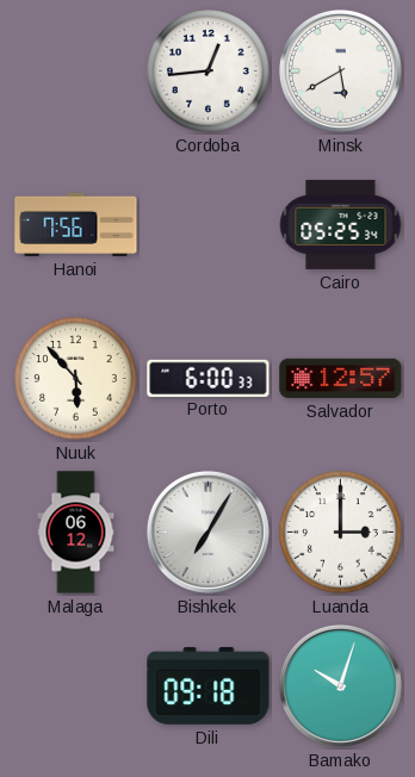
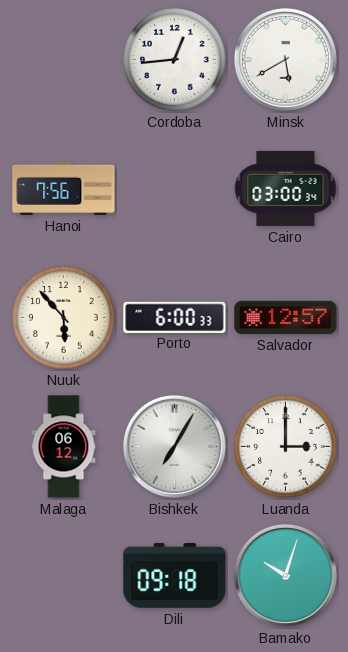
Cairo: 05:25 -> 03:00 (286, 188)
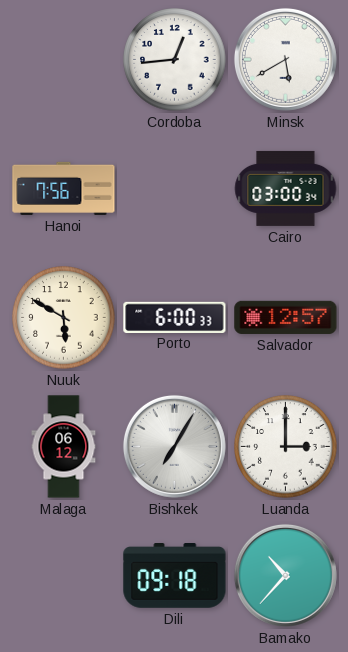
Nuuk: 5:53 -> 5:50 (64, 318)
Bamako: 10:03 -> 10:37 (285, 575)
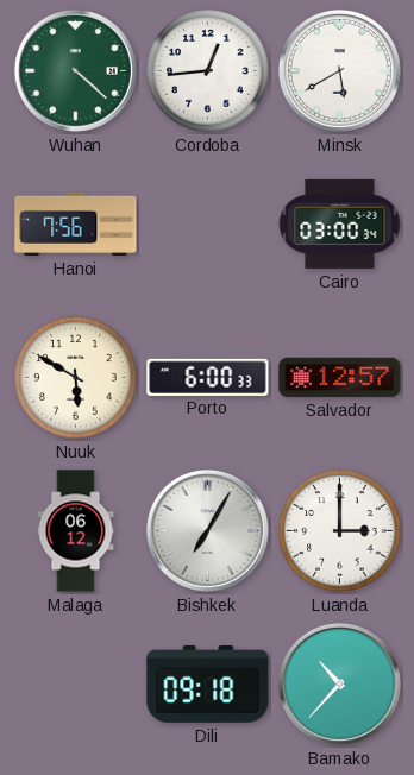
Wuhan: none -> 4:22 (75, 70)
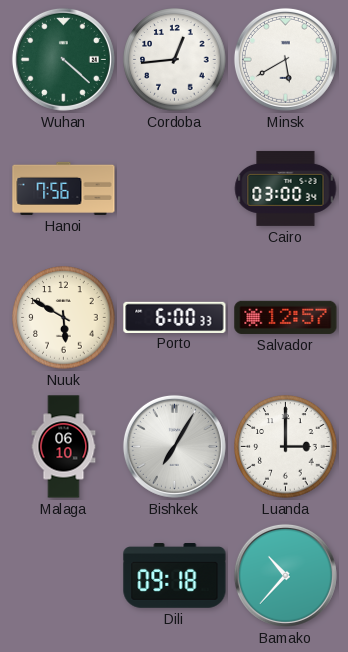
Malaga: 06:12 -> 06:10 (64, 447)
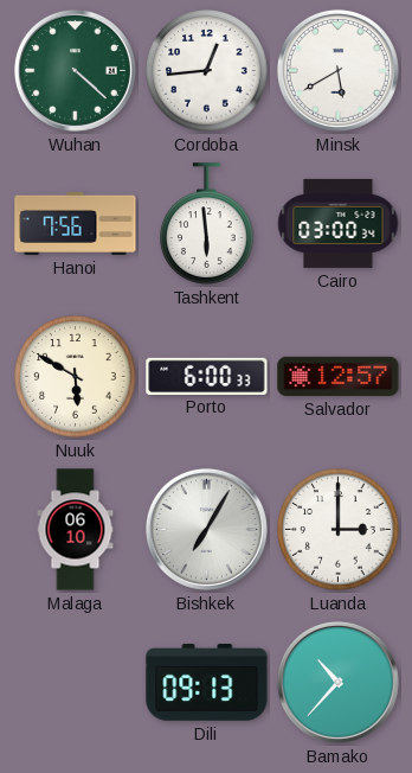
Tashkent: none -> 5:59 (207, 224)
Dili: 09:18 -> 09:13 (207, 683)
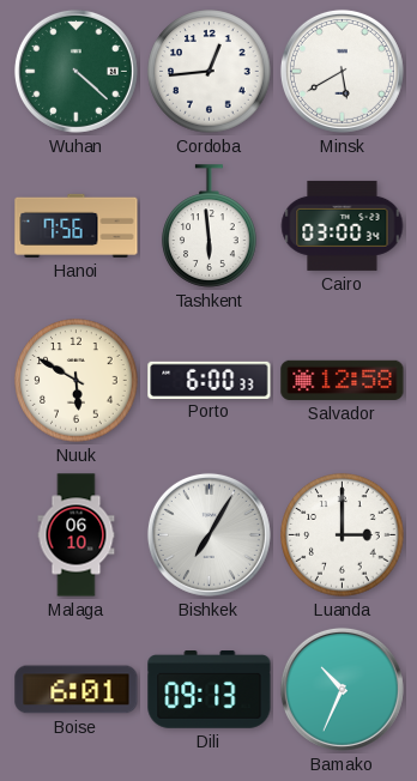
Salvador: 12:57 -> 12:58 (343, 380)
Boise: none -> 6:01 (77, 690)
Bamako: 10:37 -> 10:34 (342, 689)
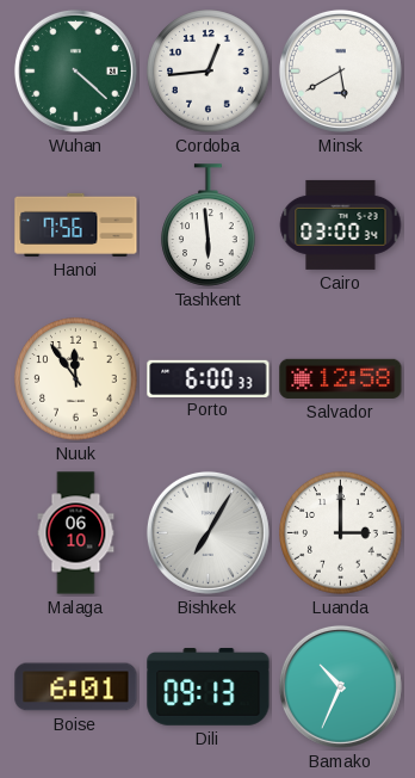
Nuuk: 5:50 -> 11:54 (76, 379)
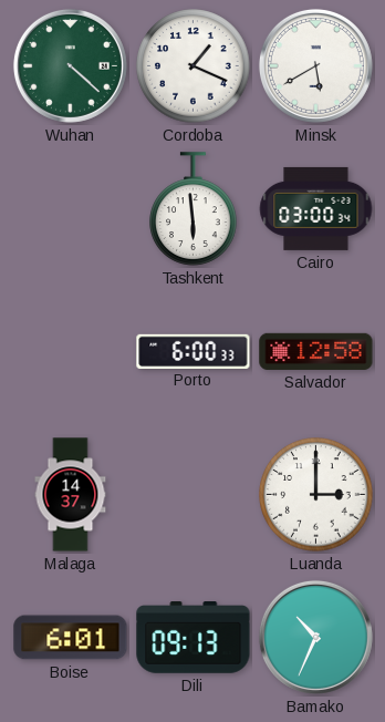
Cordoba: 12:44 -> 1:19 (194, 66)
Hanoi: 7:56 -> none (76, 224)
Nuuk: 11:54 -> none (76, 379)
Malaga: 06:10 -> 14:37 (71, 495)
Bishkek: 7:05 -> none (207, 532)
